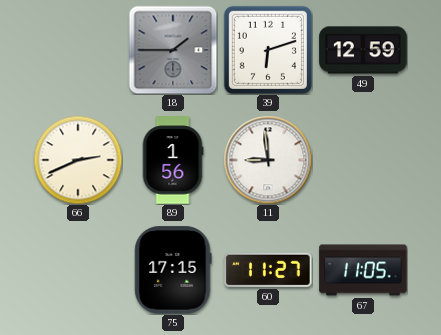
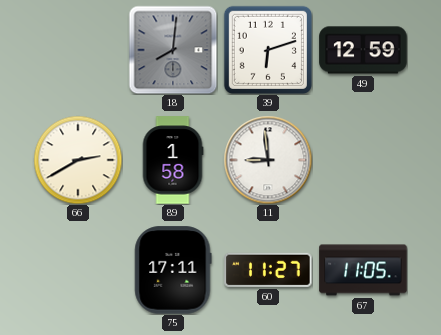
18: 1:45 -> 8:01 (173, 50)
66: 2:41 -> 2:40 (78, 160)
89: 1:56 -> 1:58 (173, 160)
75: 17:15 -> 17:11 (173, 270)
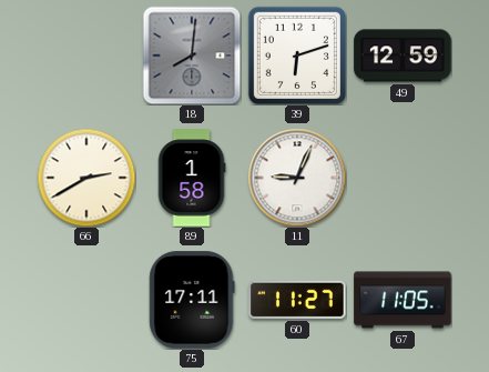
11: 8:59 -> 9:04 (297, 178)
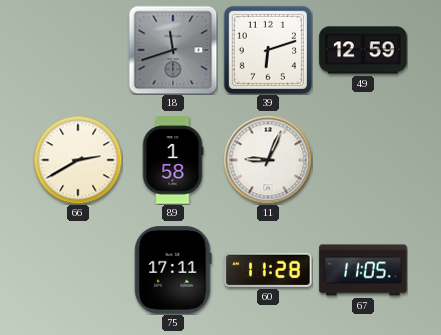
18: 8:01 -> 11:42 (173, 50)
60: 11:27 -> 11:28 (268, 270)
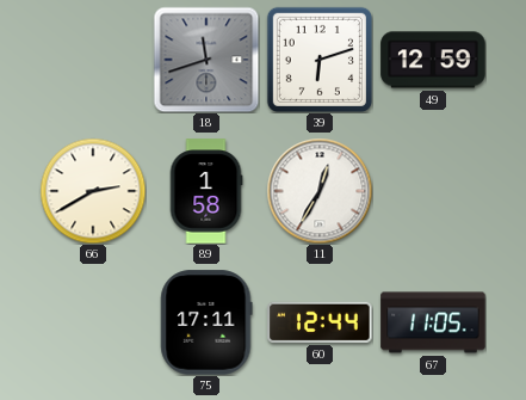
11: 9:04 -> 12:35 (320, 191)
60: 11:28 -> 12:44 (320, 322)
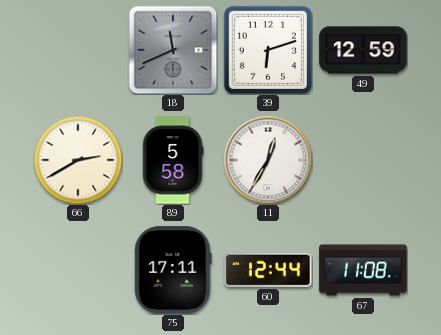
18: 11:42 -> 11:41 (173, 50)
89: 1:58 -> 5:58 (173, 160)
67: 11:05 -> 11:08 (363, 270)
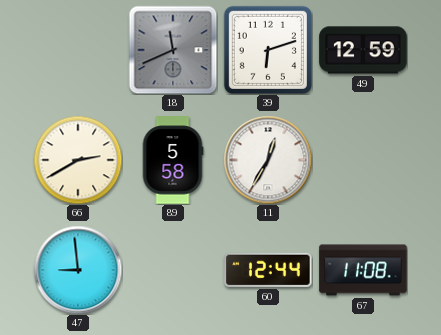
47: none -> 8:59 (78, 270)
75: 17:11 -> none (173, 270)
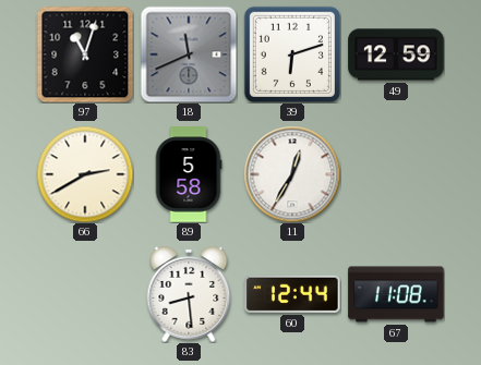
97: none -> 11:03 (85, 54)
47: 8:59 -> none (78, 270)
83: none -> 8:29 (189, 295)
